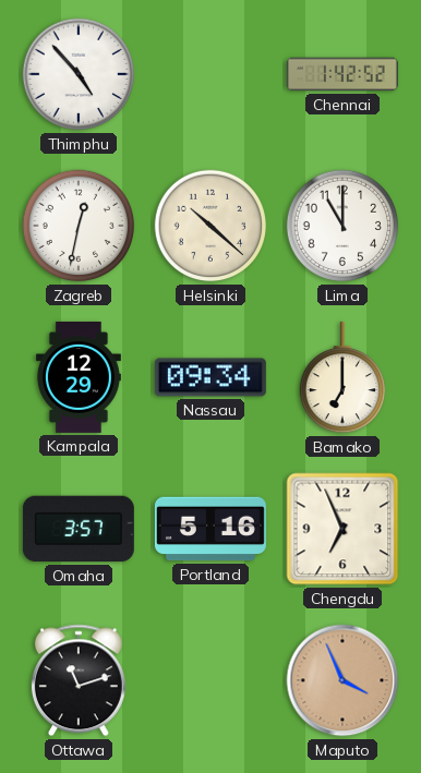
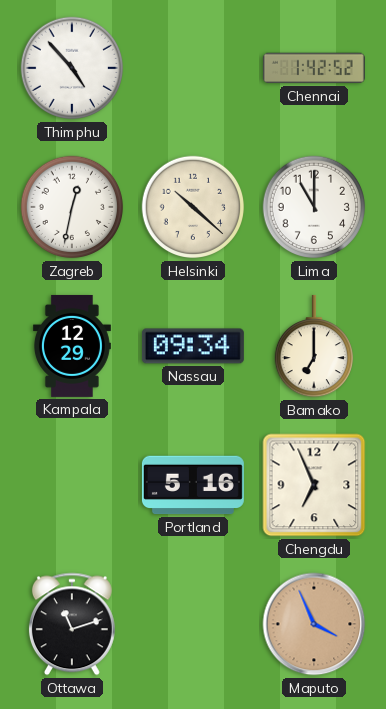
Omaha: 3:57 -> none (79, 529)
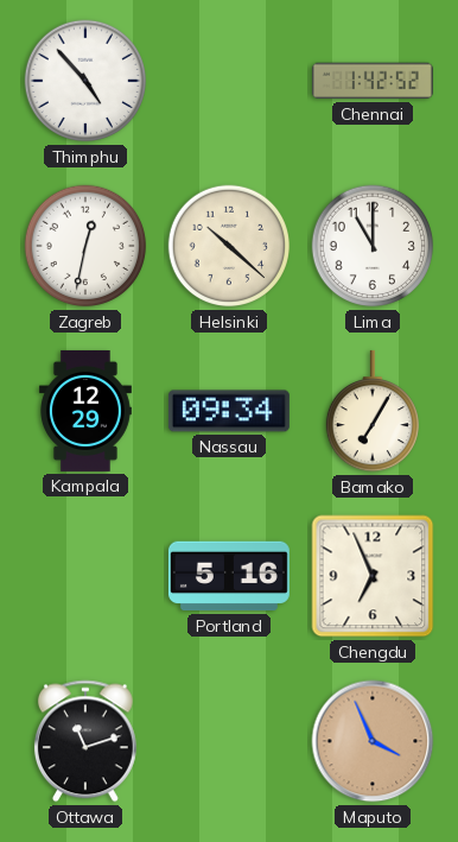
Bamako: 7:00 -> 7:05 (371, 411)
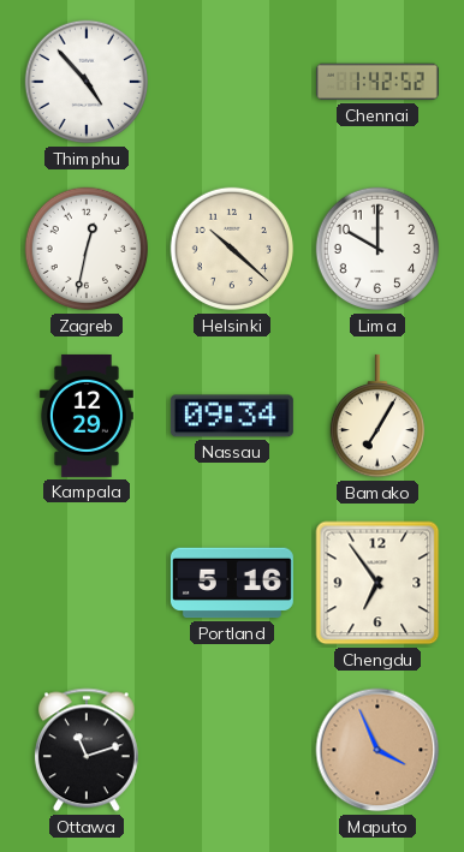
Lima: 11:00 -> 10:00 (377, 249)
Chengdu: 6:56 -> 6:54 (377, 583)
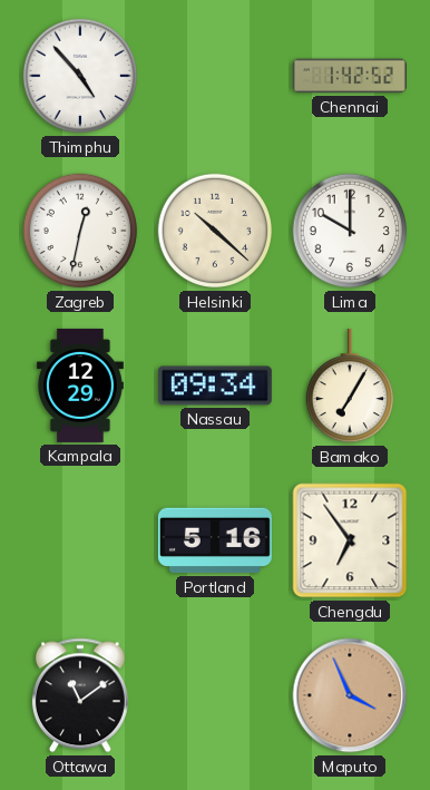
Ottawa: 11:12 -> 11:09 (80, 695)
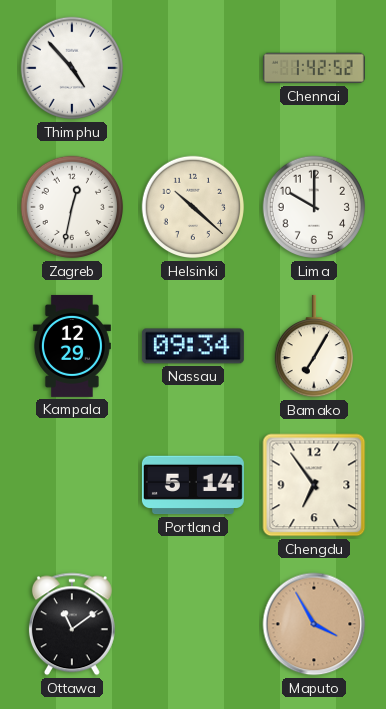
Portland: 5:16 -> 5:14 (193, 485)
Maputo: 3:56 -> 3:55 (314, 624)
